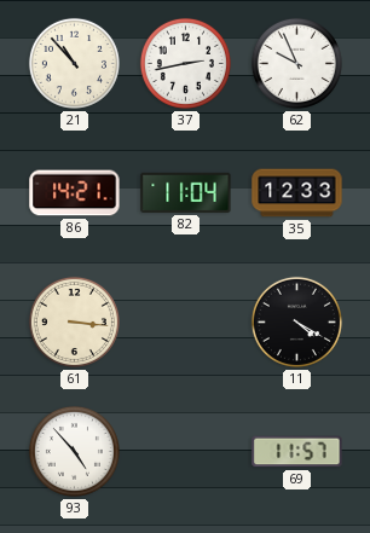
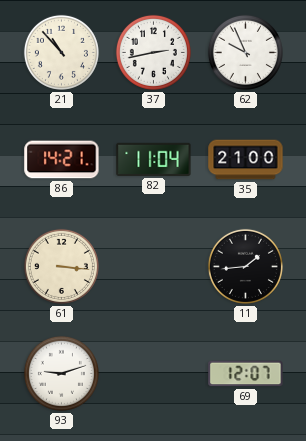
35: 12:33 -> 21:00 (246, 160)
11: 4:20 -> 1:44 (245, 266)
93: 4:53 -> 9:12 (61, 373)
69: 11:57 -> 12:07 (246, 374)
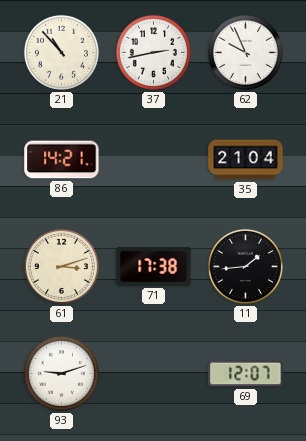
82: 11:04 -> none (154, 159)
35: 21:00 -> 21:04 (246, 160)
61: 3:16 -> 3:12 (61, 266)
71: none -> 17:38 (154, 266)
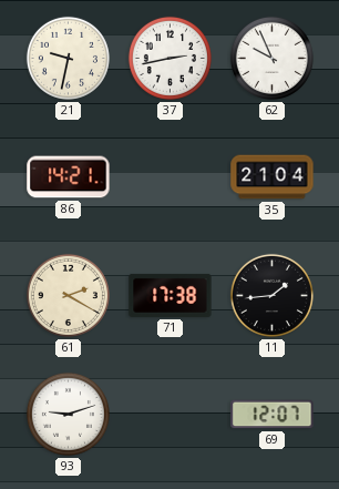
21: 10:53 -> 9:32 (68, 58)
61: 3:12 -> 2:20 (68, 295)
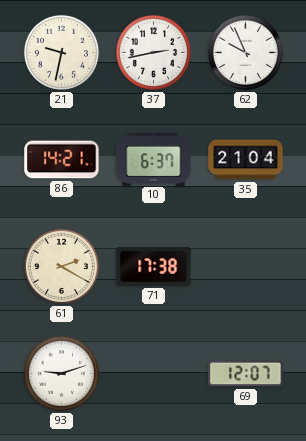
10: none -> 6:37 (154, 159)
11: 1:44 -> none (271, 295)
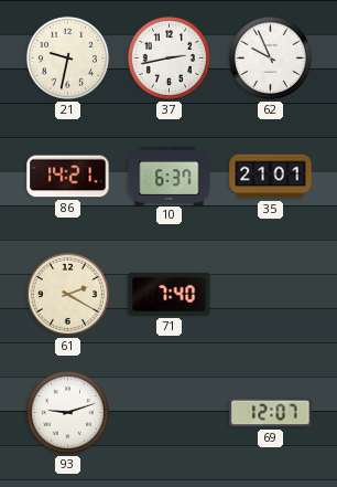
35: 21:04 -> 21:01 (271, 177)
71: 17:38 -> 7:40 (170, 294)
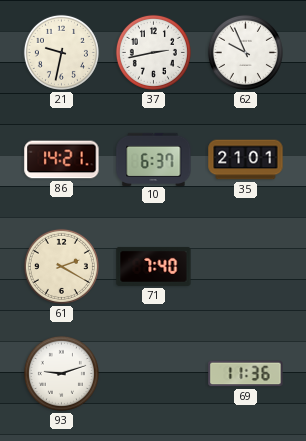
69: 12:07 -> 11:36 (246, 374)
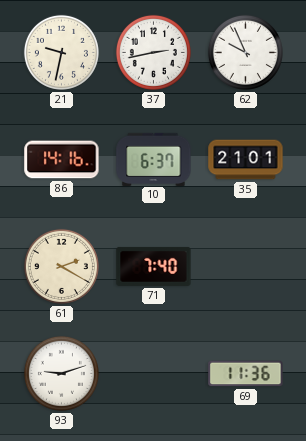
86: 14:21 -> 14:16 (62, 160)
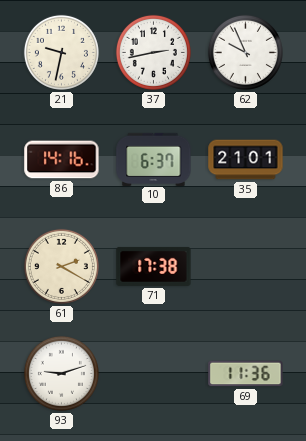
71: 7:40 -> 17:38 (154, 266)
